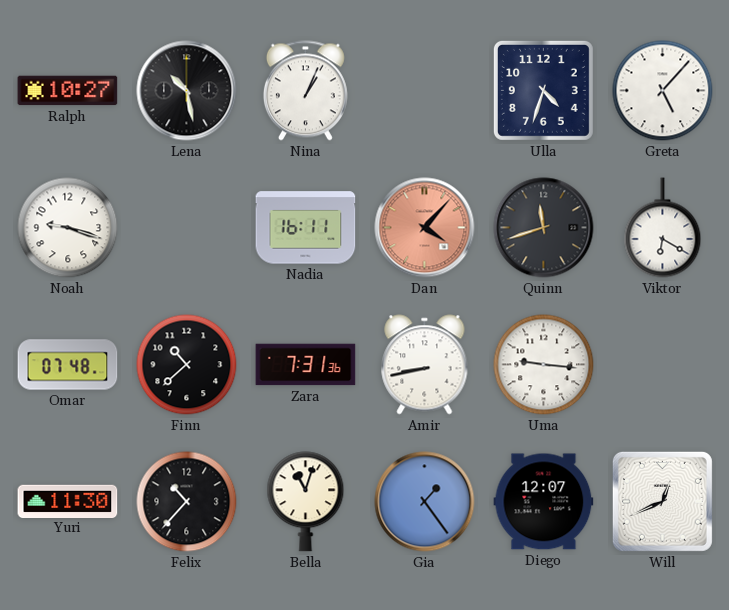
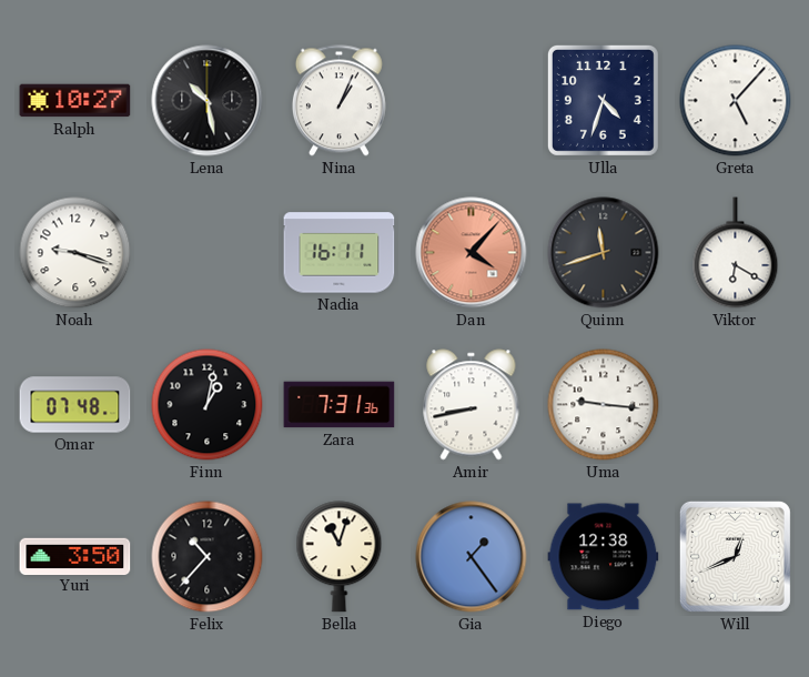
Finn: 10:38 -> 1:02 (208, 405)
Yuri: 11:30 -> 3:50 (75, 556)
Diego: 12:07 -> 12:38 (604, 557)
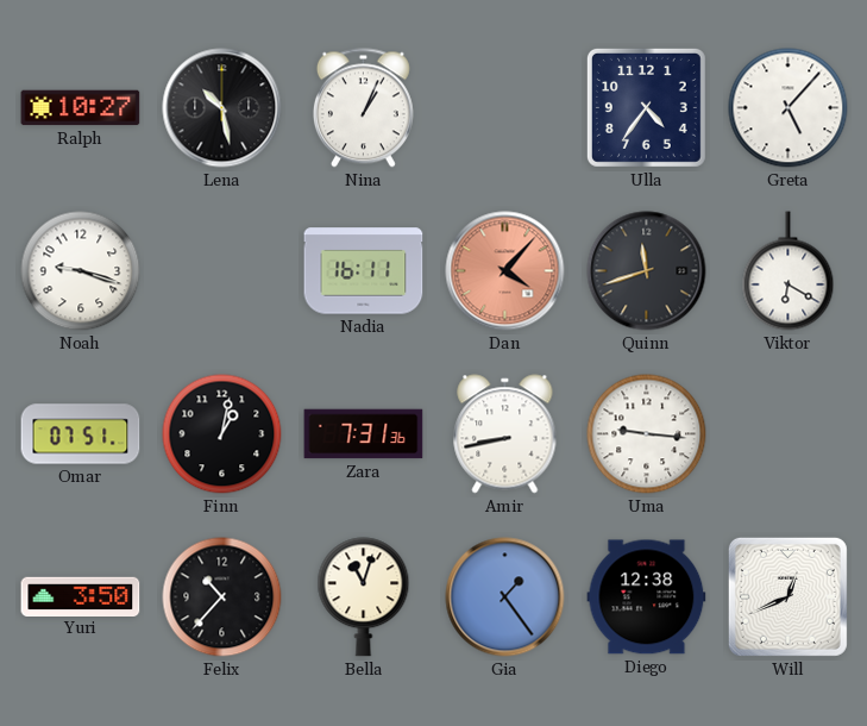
Ulla: 4:33 -> 4:36 (646, 107)
Omar: 07:48 -> 07:51 (81, 434)
